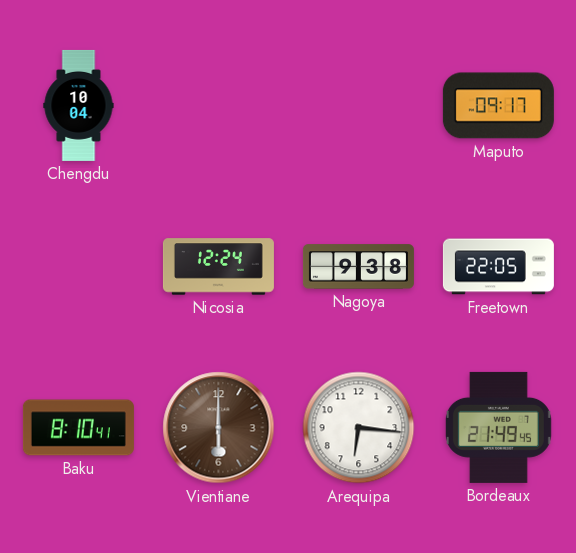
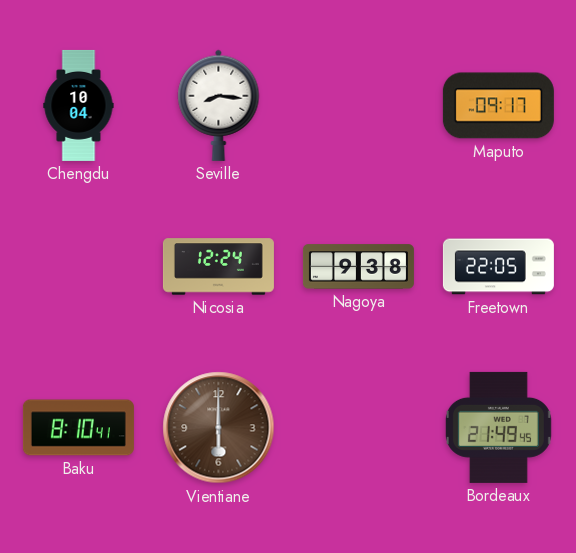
Seville: none -> 8:16 (219, 105)
Arequipa: 6:16 -> none (359, 428)
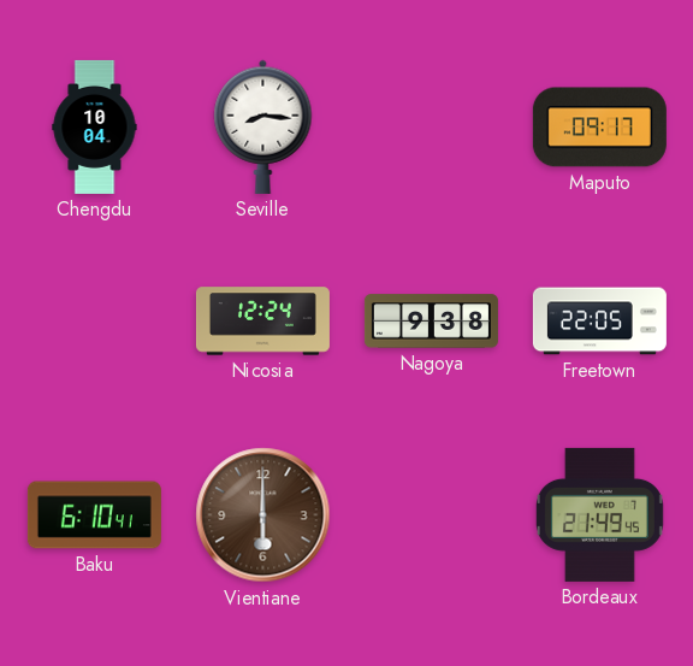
Baku: 8:10 -> 6:10 (94, 515)
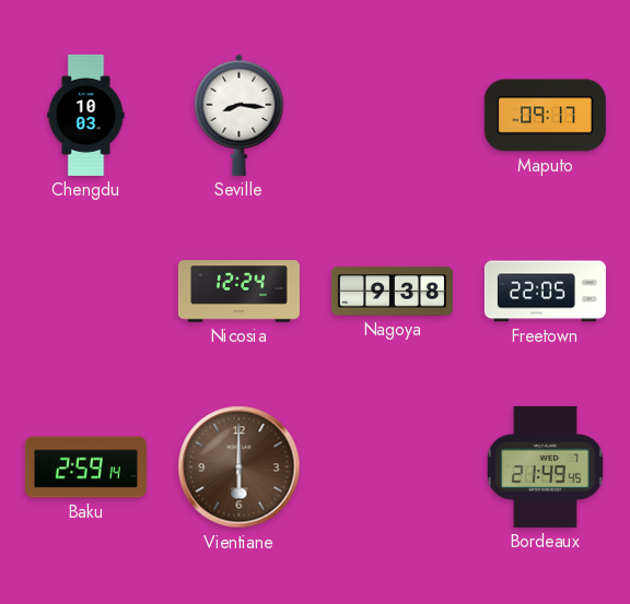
Chengdu: 10:04 -> 10:03 (86, 115)
Baku: 6:10 -> 2:59 (85, 467)
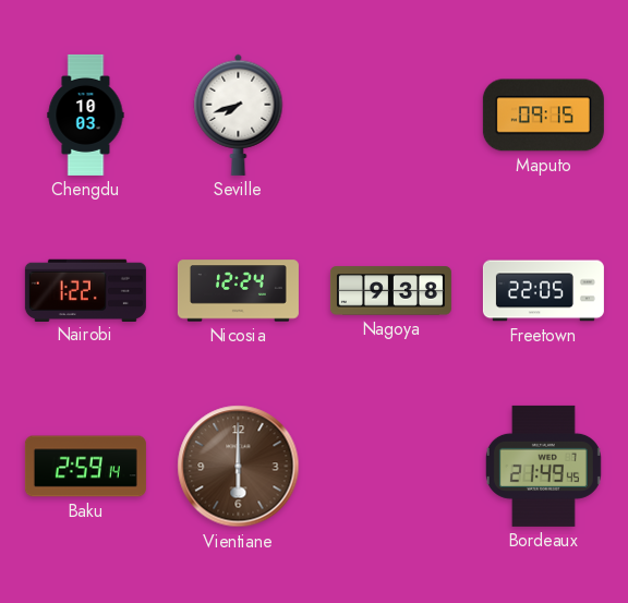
Seville: 8:16 -> 7:42 (239, 114)
Maputo: 09:17 -> 09:15 (543, 116)
Nairobi: none -> 1:22 (85, 290)
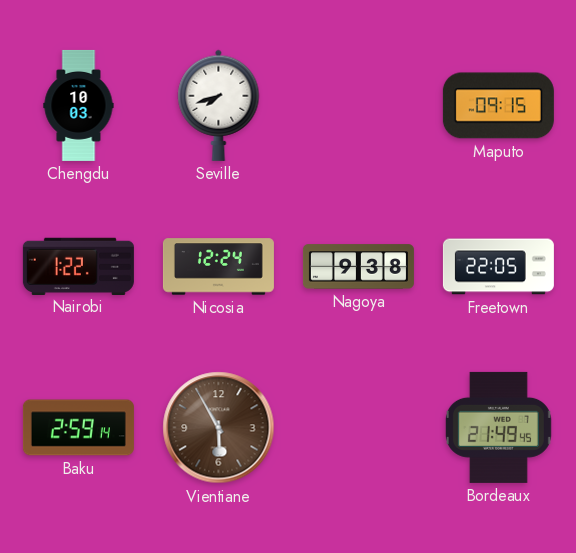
Vientiane: 6:00 -> 5:55 (219, 428)
